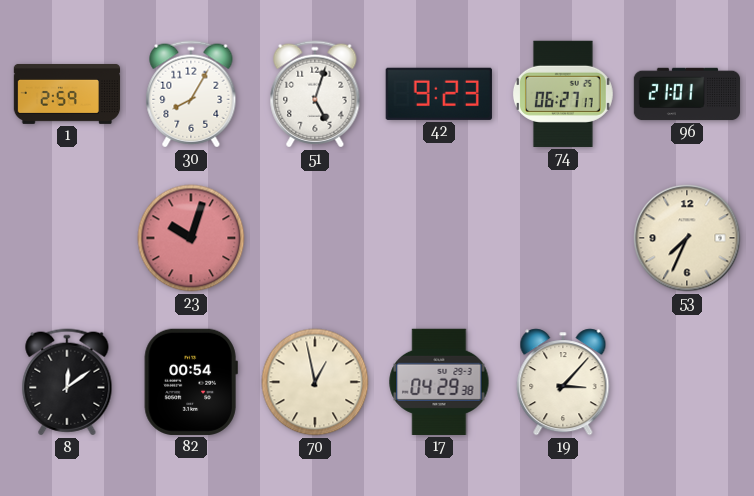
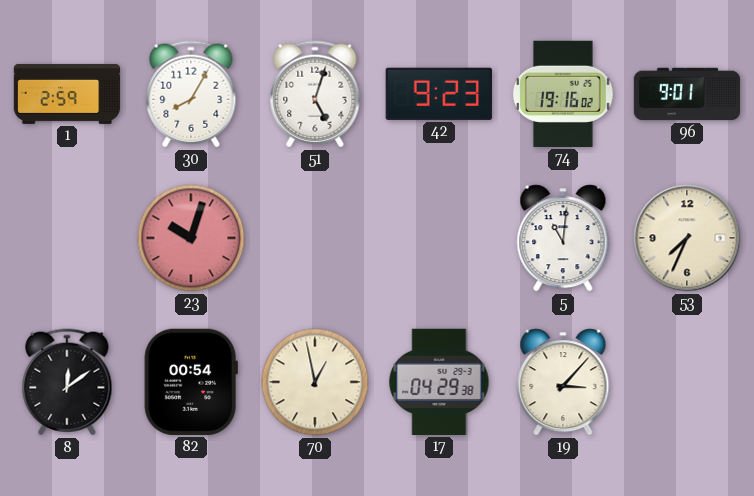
74: 06:27 -> 19:16 (563, 94)
96: 21:01 -> 9:01 (687, 94)
5: none -> 11:01 (563, 238)
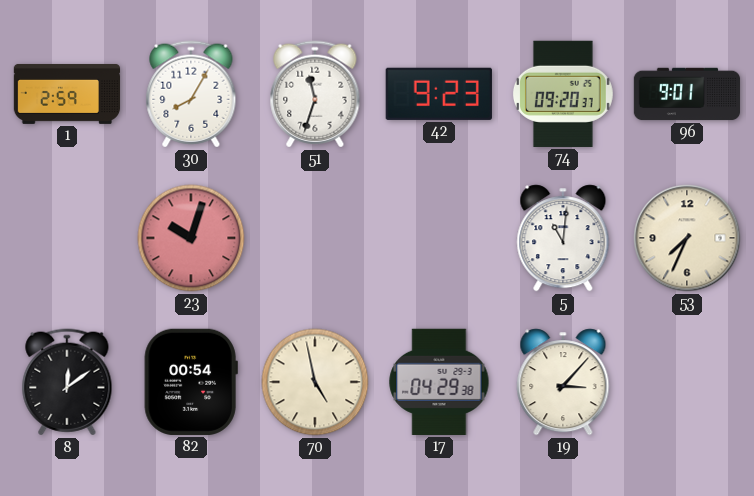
51: 5:03 -> 11:33 (315, 94)
74: 19:16 -> 09:20 (563, 94)
70: 12:58 -> 4:58 (315, 382)
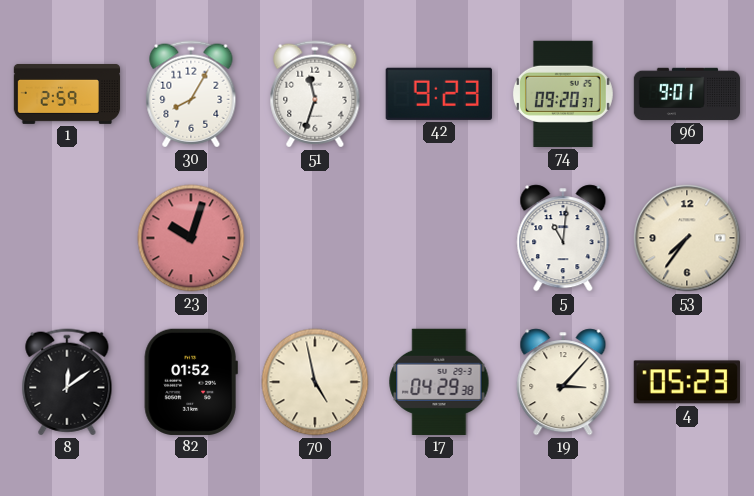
53: 7:34 -> 7:36 (687, 238)
82: 00:54 -> 01:52 (191, 382)
4: none -> 05:23 (687, 382)
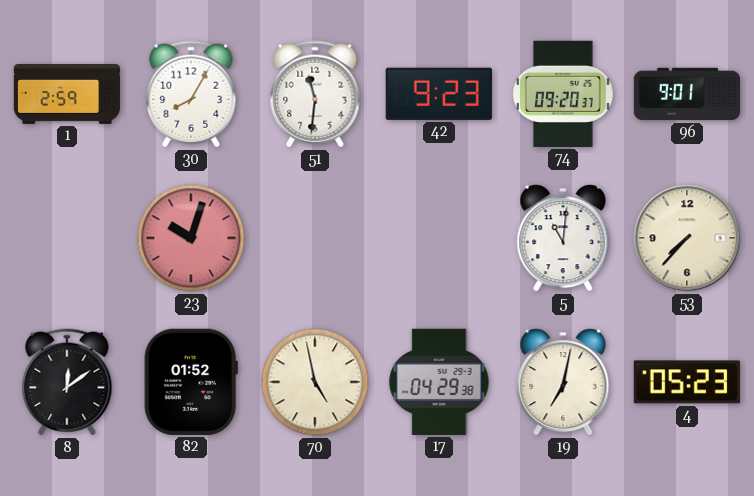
51: 11:33 -> 11:31 (315, 94)
53: 7:36 -> 7:37 (687, 238)
19: 3:07 -> 7:02 (563, 382)
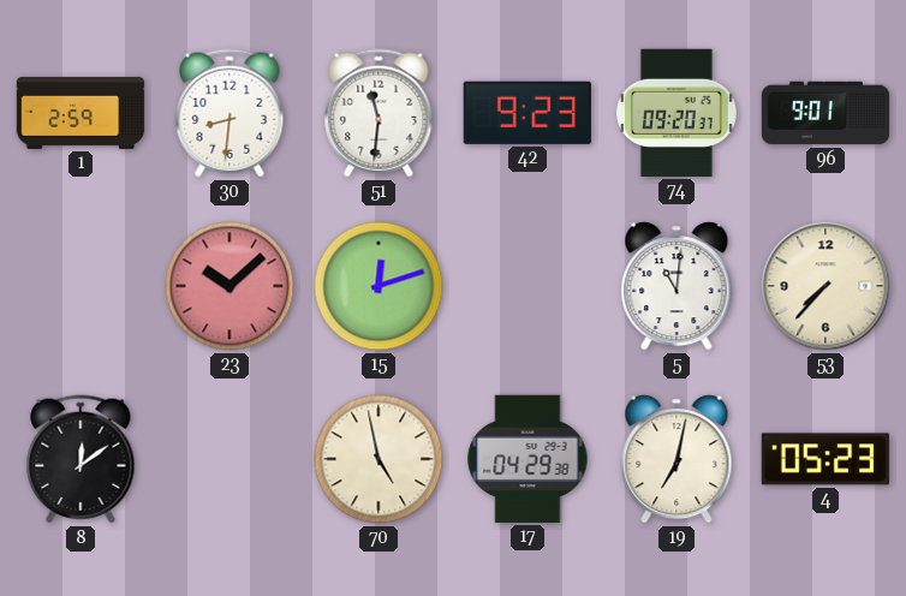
30: 8:05 -> 8:31 (230, 113)
23: 10:03 -> 10:08 (230, 286)
15: none -> 12:12 (379, 286)
82: 01:52 -> none (191, 382)
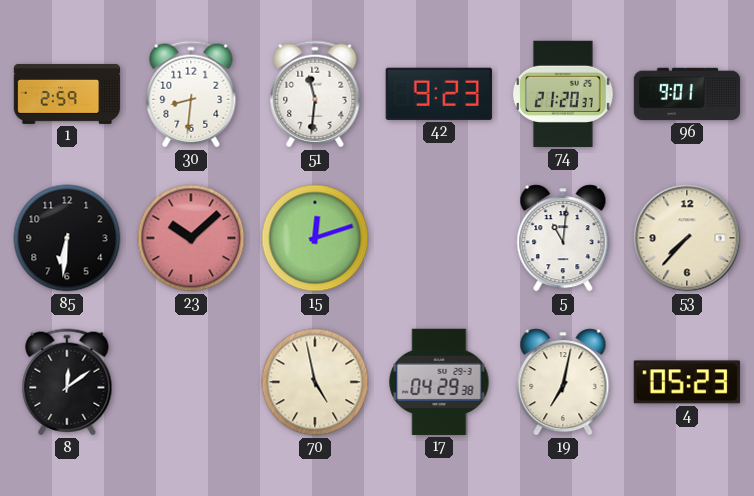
74: 09:20 -> 21:20 (563, 94)
85: none -> 6:31 (67, 238)
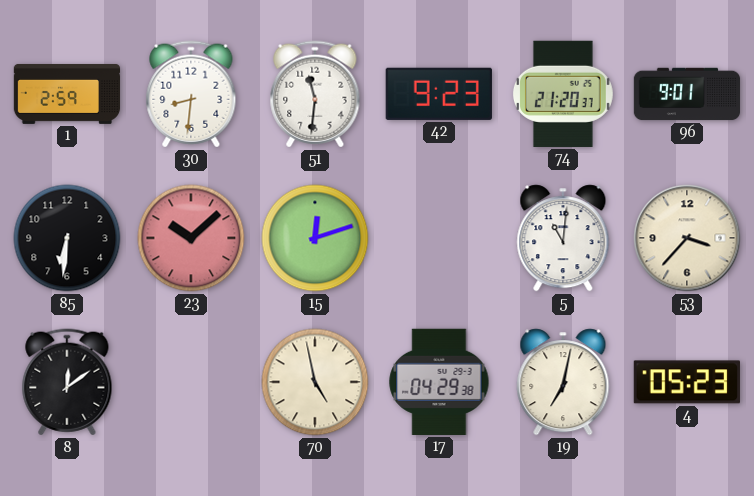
53: 7:37 -> 3:37 (687, 238)
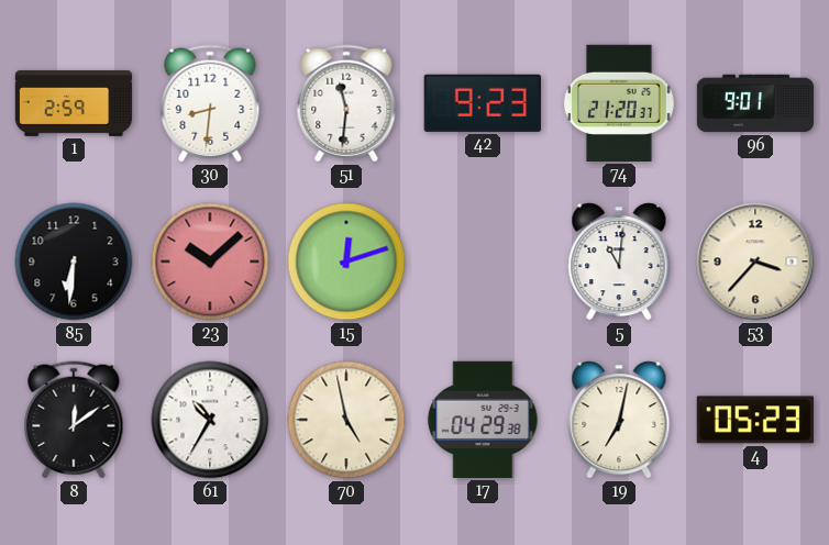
61: none -> 10:35 (210, 420)
